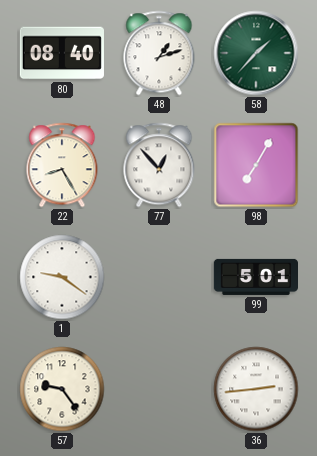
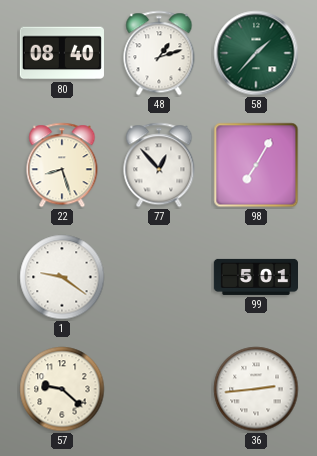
22: 8:25 -> 8:27 (62, 165)
57: 9:24 -> 9:22 (62, 389)
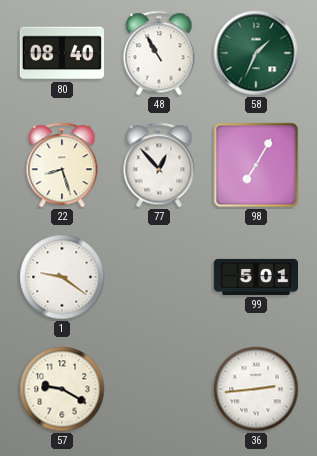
48: 1:12 -> 10:55 (159, 53)
58: 1:37 -> 1:34 (256, 53)
57: 9:22 -> 9:20 (62, 389)
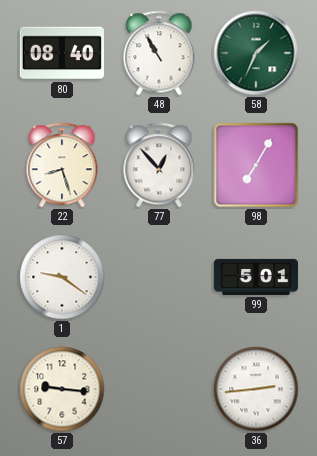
57: 9:20 -> 9:16 (62, 389)
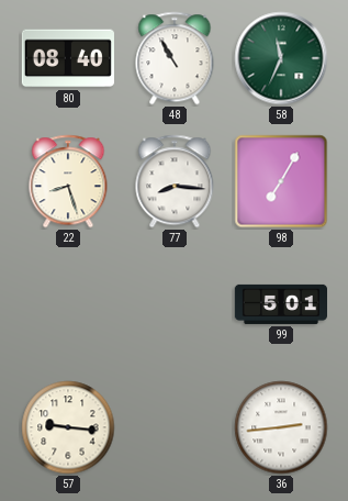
58: 1:34 -> 11:34 (281, 58)
77: 12:53 -> 8:16 (175, 181)
1: 9:21 -> none (62, 277)
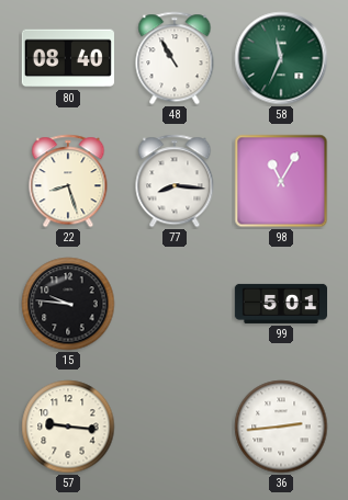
98: 7:05 -> 11:05 (281, 181)
15: none -> 9:46 (68, 304)
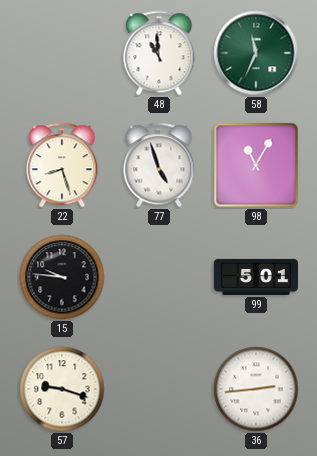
80: 08:40 -> none (68, 58)
48: 10:55 -> 10:59 (159, 53)
77: 8:16 -> 4:57 (159, 165)
57: 9:16 -> 9:18 (62, 389)
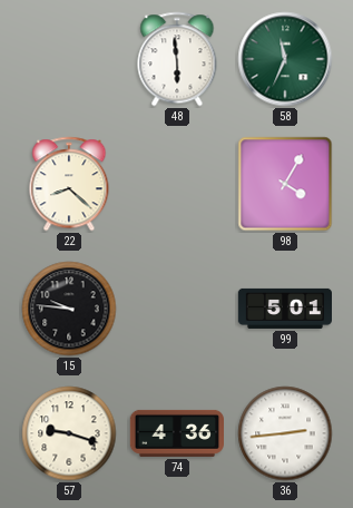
48: 10:59 -> 5:59 (177, 59)
22: 8:27 -> 8:22 (69, 184)
77: 4:57 -> none (159, 165)
98: 11:05 -> 4:05 (285, 184)
74: none -> 4:36 (176, 433)
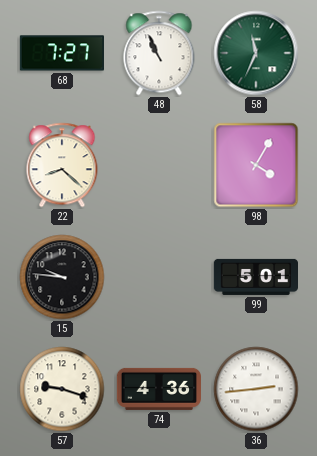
68: none -> 7:27 (61, 53)
48: 5:59 -> 10:56 (159, 53)
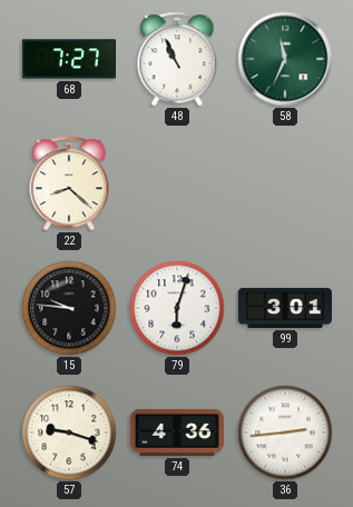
98: 4:05 -> none (256, 165)
79: none -> 6:03 (177, 308)
99: 5:01 -> 3:01 (284, 308)
